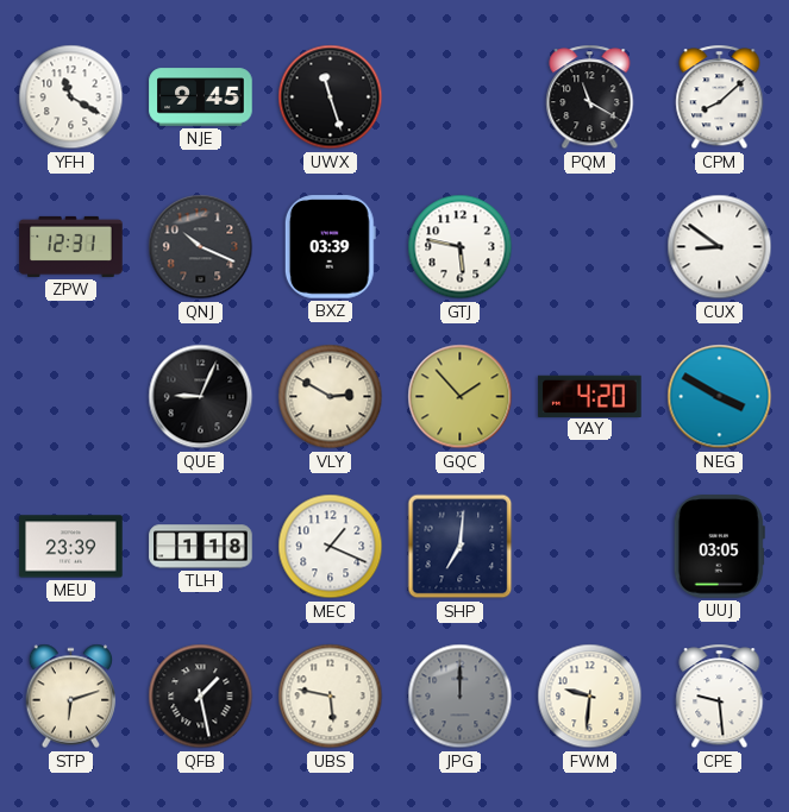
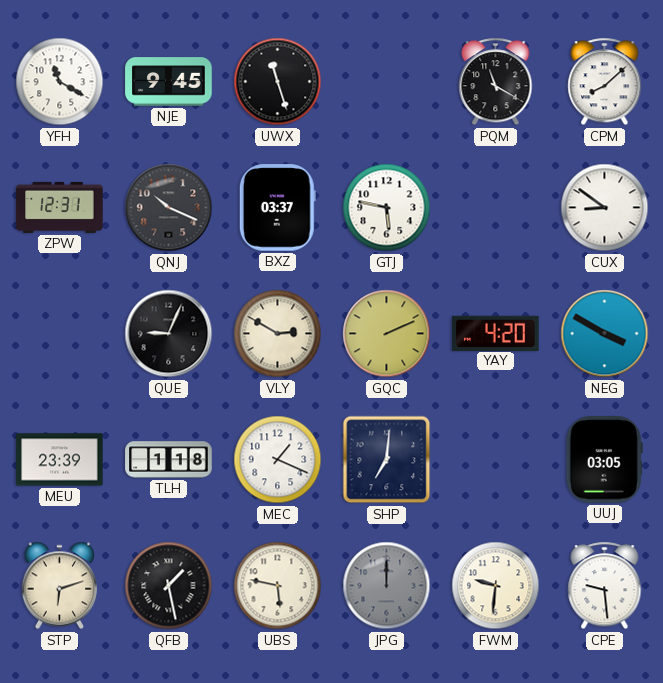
BXZ: 03:39 -> 03:37 (277, 208)
GQC: 1:53 -> 2:11 (387, 334)
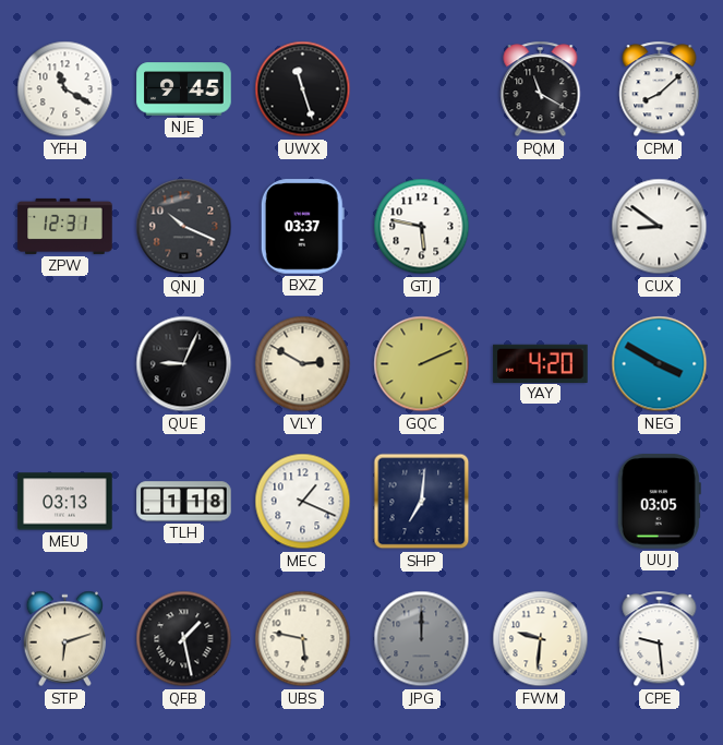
MEU: 23:39 -> 03:13 (65, 502)
